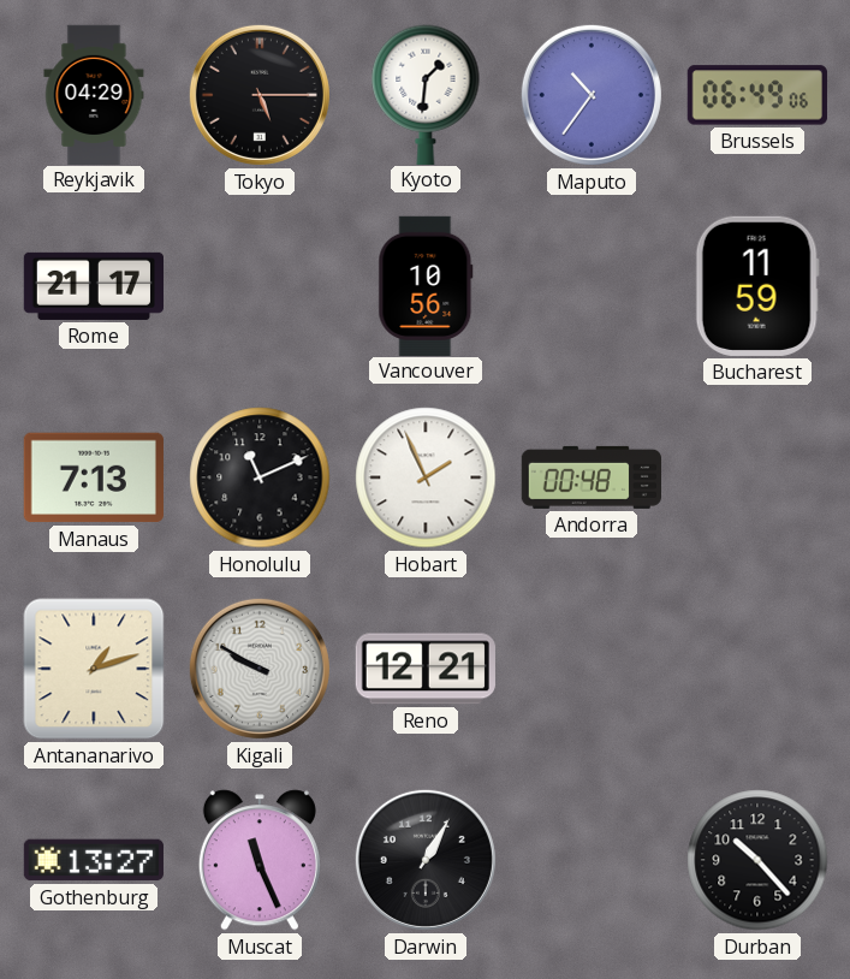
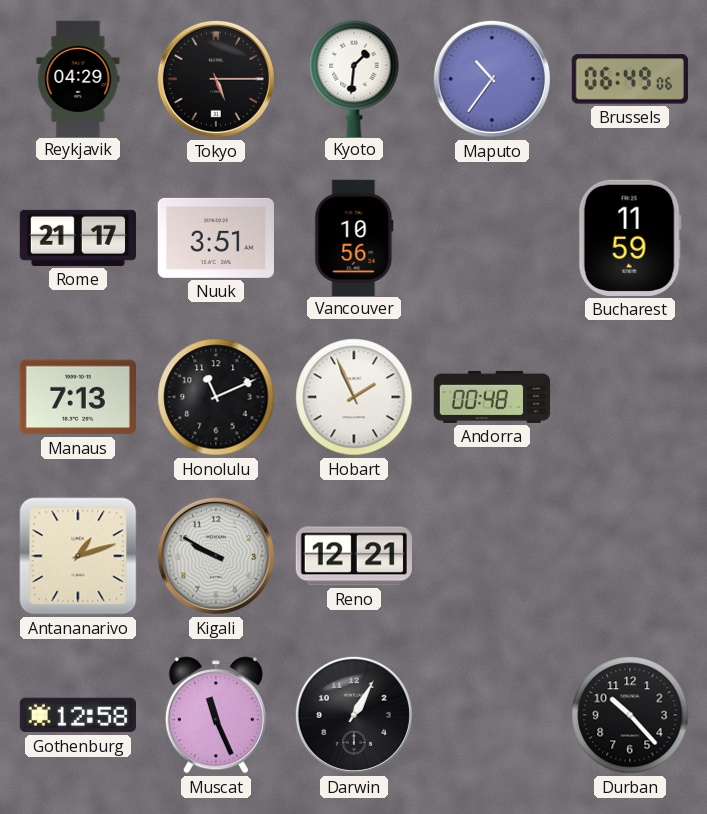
Nuuk: none -> 3:51 (216, 238)
Gothenburg: 13:27 -> 12:58 (78, 715)
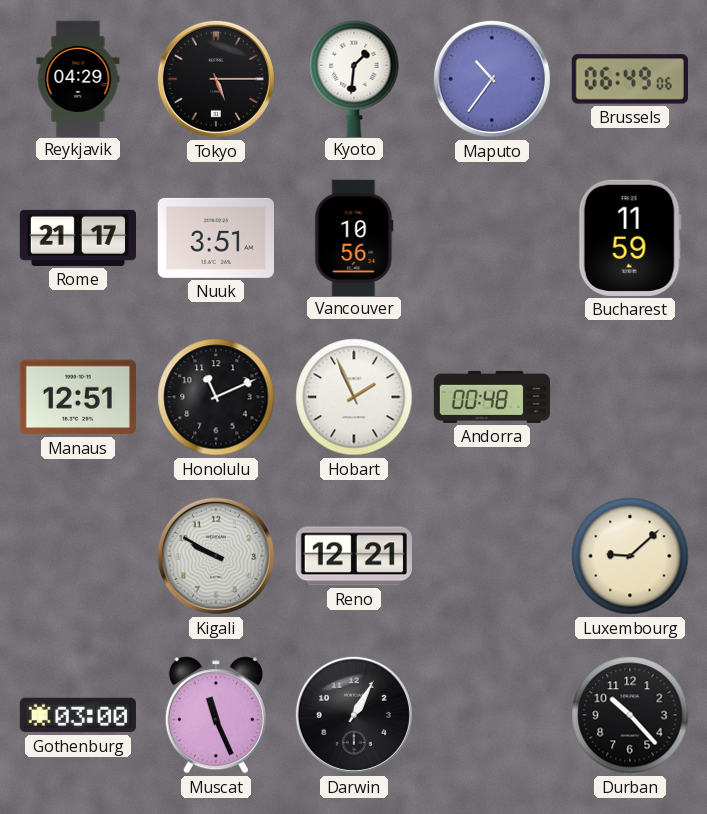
Manaus: 7:13 -> 12:51 (78, 397)
Antananarivo: 1:12 -> none (78, 556)
Luxembourg: none -> 9:08 (630, 556)
Gothenburg: 12:58 -> 03:00 (78, 715)
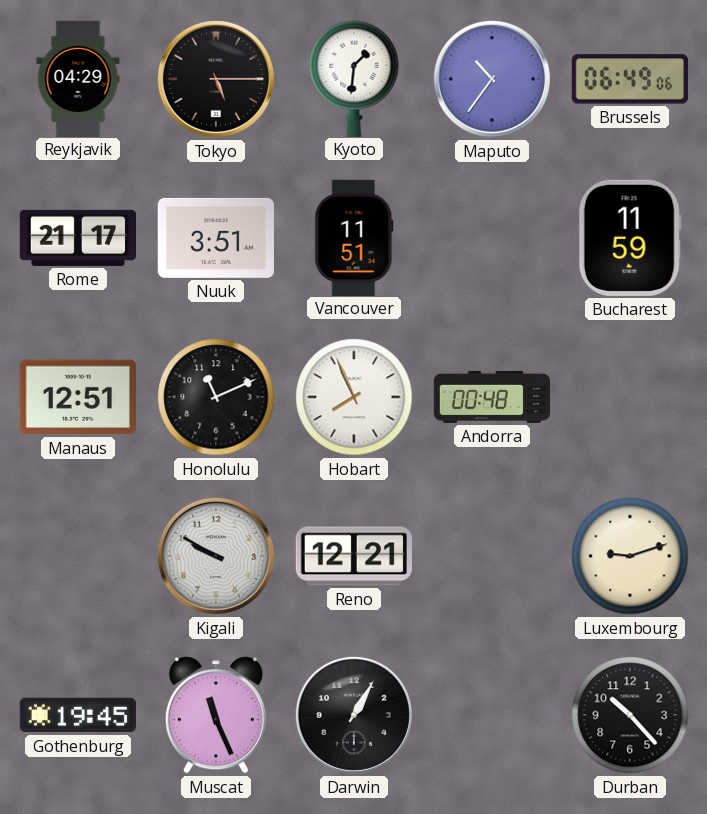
Vancouver: 10:56 -> 11:51 (354, 237)
Hobart: 1:56 -> 7:56 (354, 397)
Luxembourg: 9:08 -> 9:12 (630, 556)
Gothenburg: 03:00 -> 19:45 (78, 715)
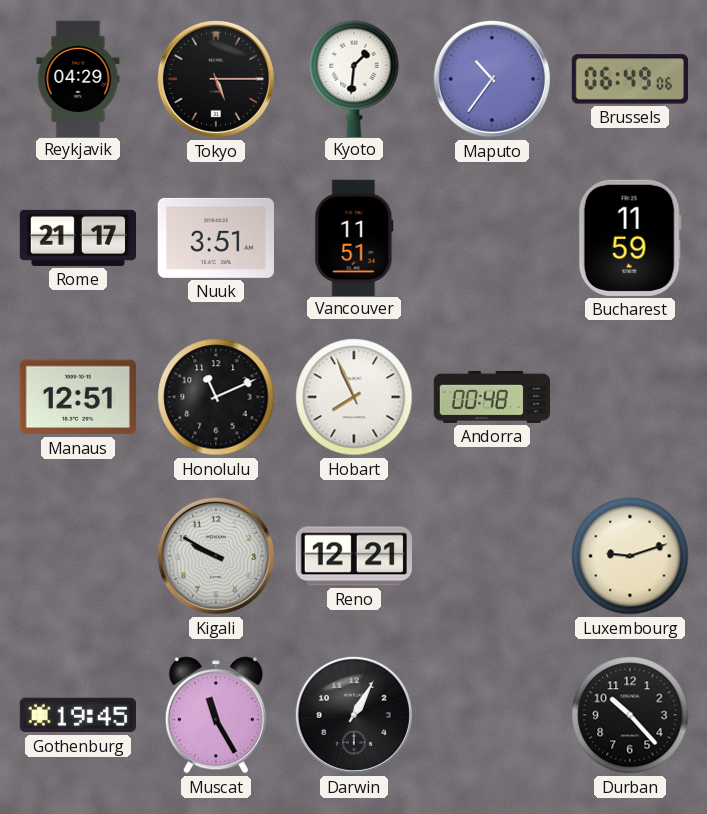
Muscat: 11:26 -> 11:25 (216, 715)
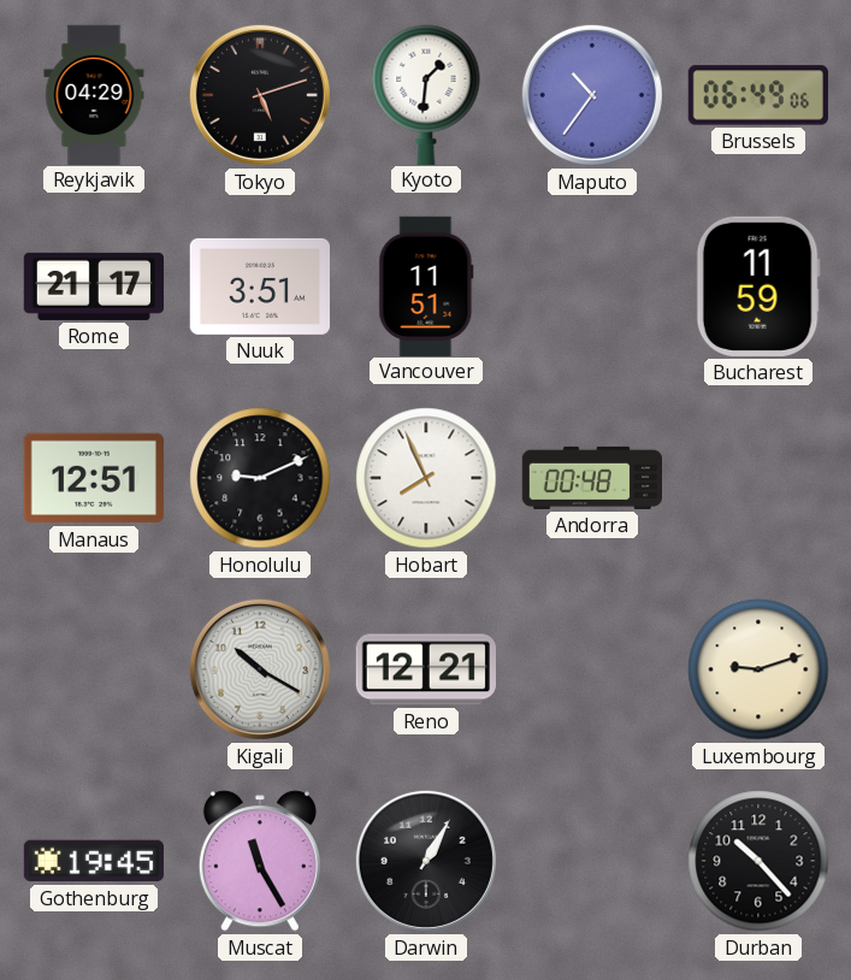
Tokyo: 5:15 -> 5:12 (260, 95)
Honolulu: 11:11 -> 9:11 (260, 478)
Kigali: 9:50 -> 10:20 (260, 669)
